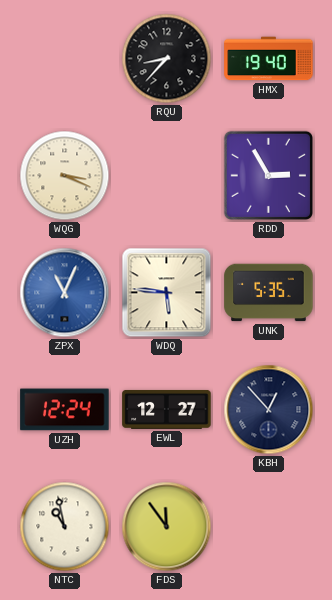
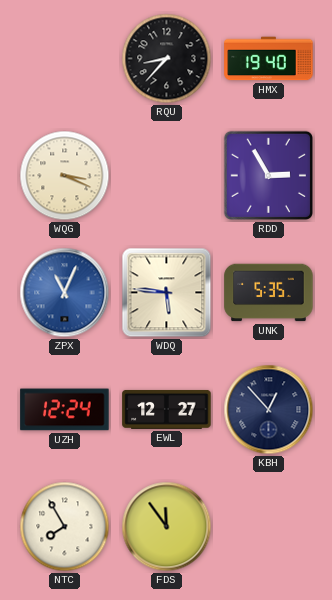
NTC: 10:58 -> 7:55 (65, 527)
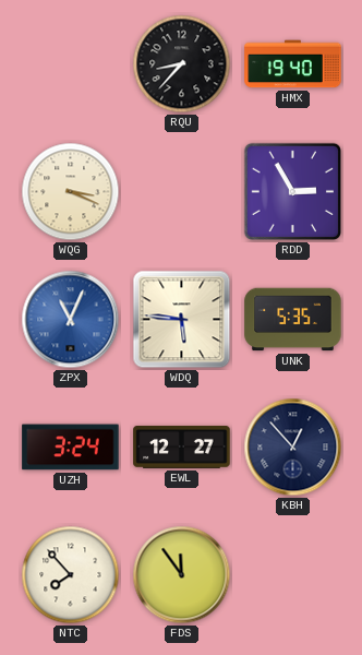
UZH: 12:24 -> 3:24 (71, 448)
NTC: 7:55 -> 7:53 (71, 575)
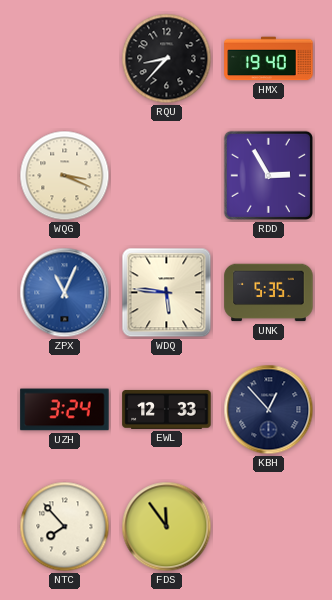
EWL: 12:27 -> 12:33 (167, 409)
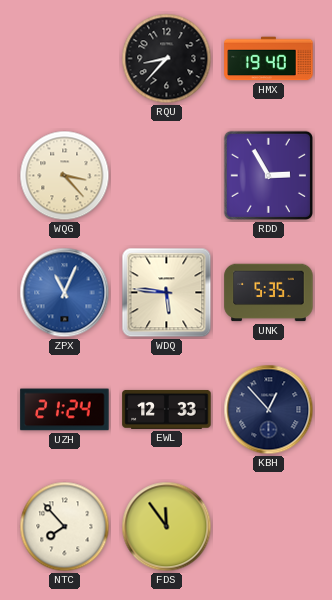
WQG: 3:19 -> 3:23 (65, 176)
UZH: 3:24 -> 21:24 (65, 410)
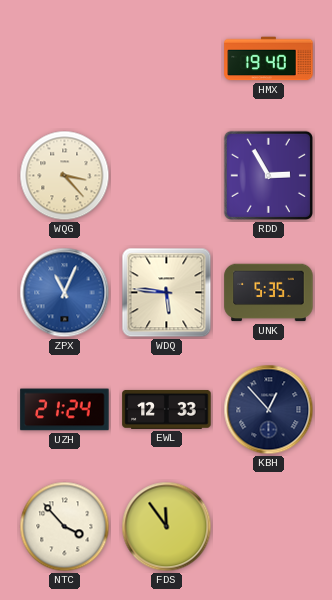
RQU: 8:37 -> none (167, 59)
NTC: 7:53 -> 3:53 (65, 527)
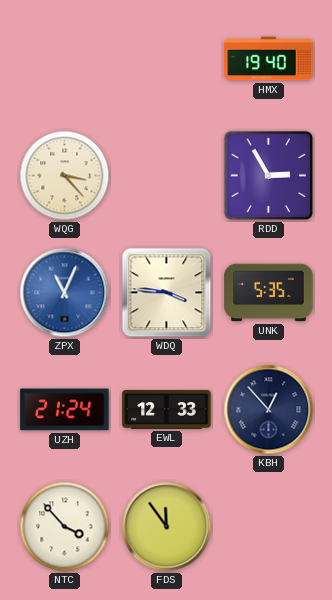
WDQ: 5:46 -> 3:46 (167, 293)
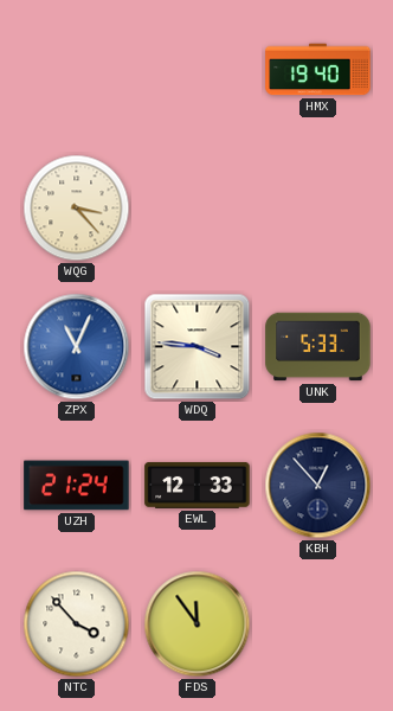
RDD: 2:55 -> none (268, 175)
UNK: 5:35 -> 5:33 (318, 347)
